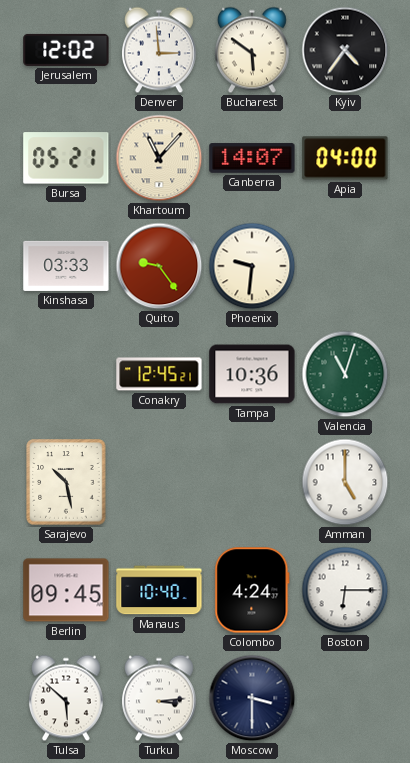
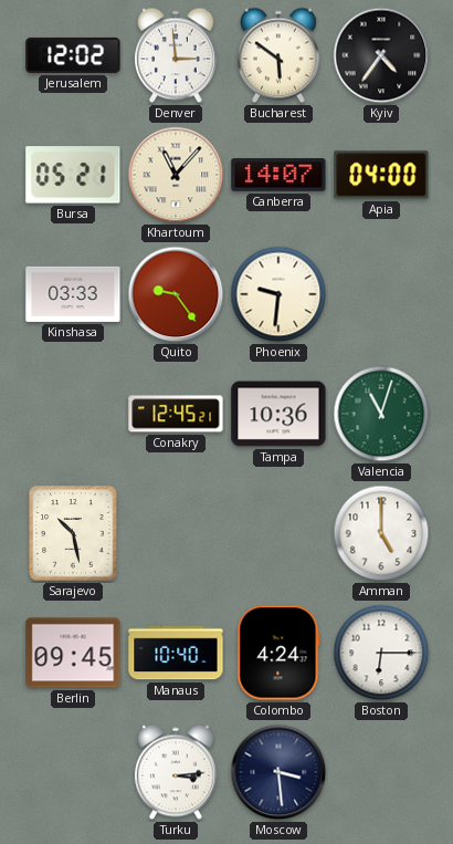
Tulsa: 5:52 -> none (66, 698)
Moscow: 3:30 -> 3:29 (278, 772)
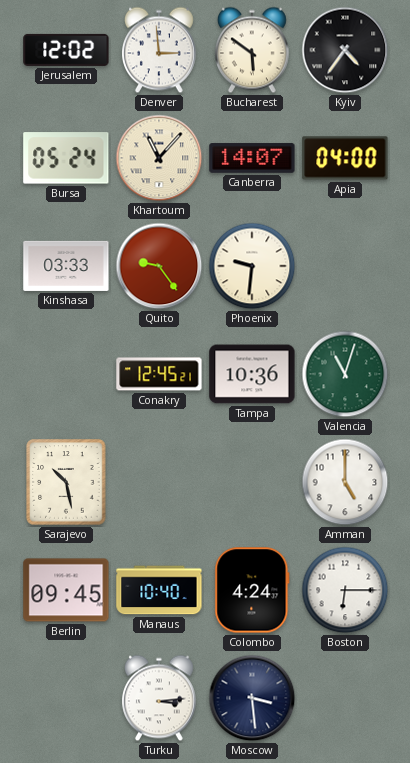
Bursa: 05:21 -> 05:24 (66, 158)
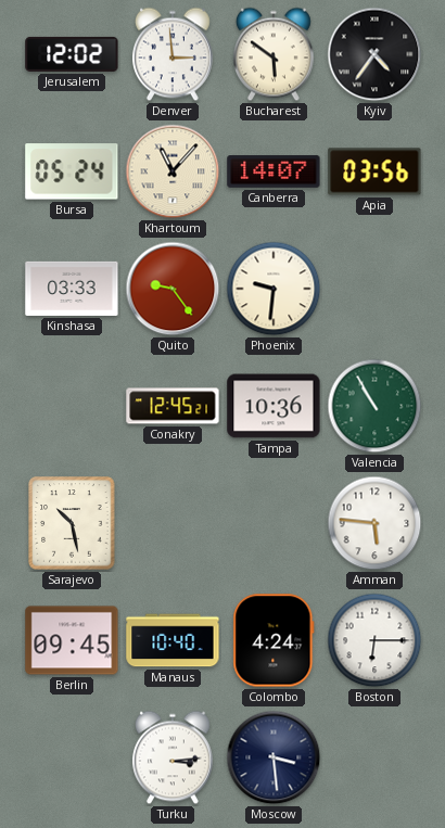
Apia: 04:00 -> 03:56 (374, 171)
Valencia: 11:03 -> 10:55 (374, 406)
Amman: 5:00 -> 5:46 (374, 523)
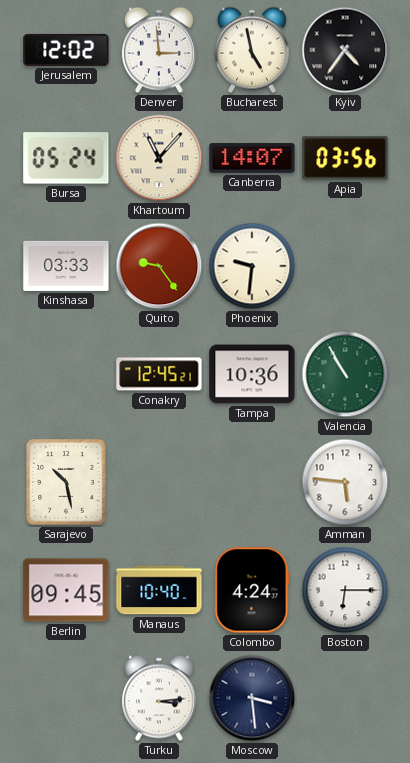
Bucharest: 5:51 -> 4:58 (252, 50)
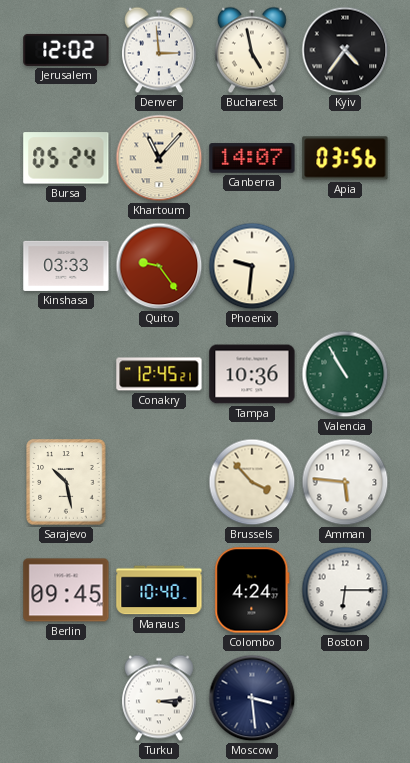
Brussels: none -> 3:53 (252, 482)
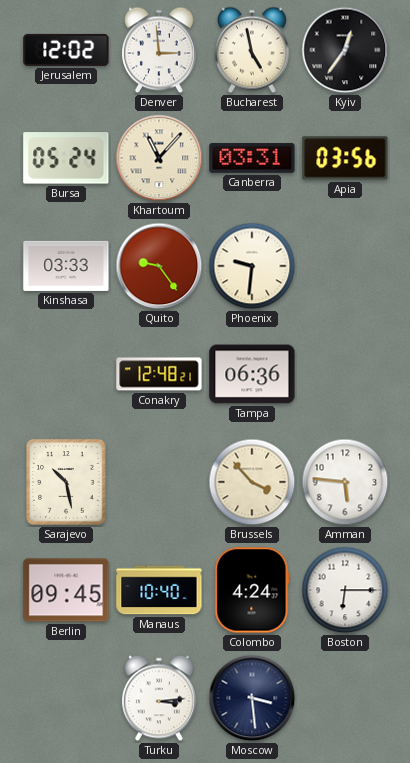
Kyiv: 4:36 -> 12:36 (345, 50)
Canberra: 14:07 -> 03:31 (252, 158)
Conakry: 12:45 -> 12:48 (159, 374)
Tampa: 10:36 -> 06:36 (252, 374)
Valencia: 10:55 -> none (345, 374)
